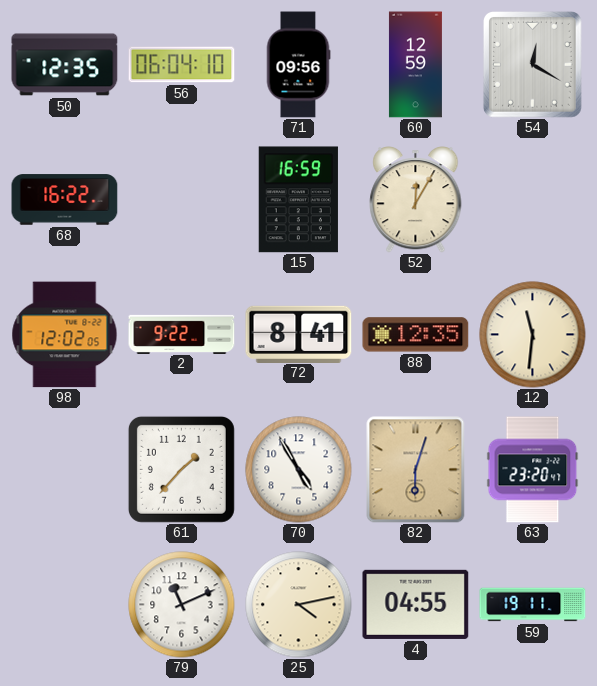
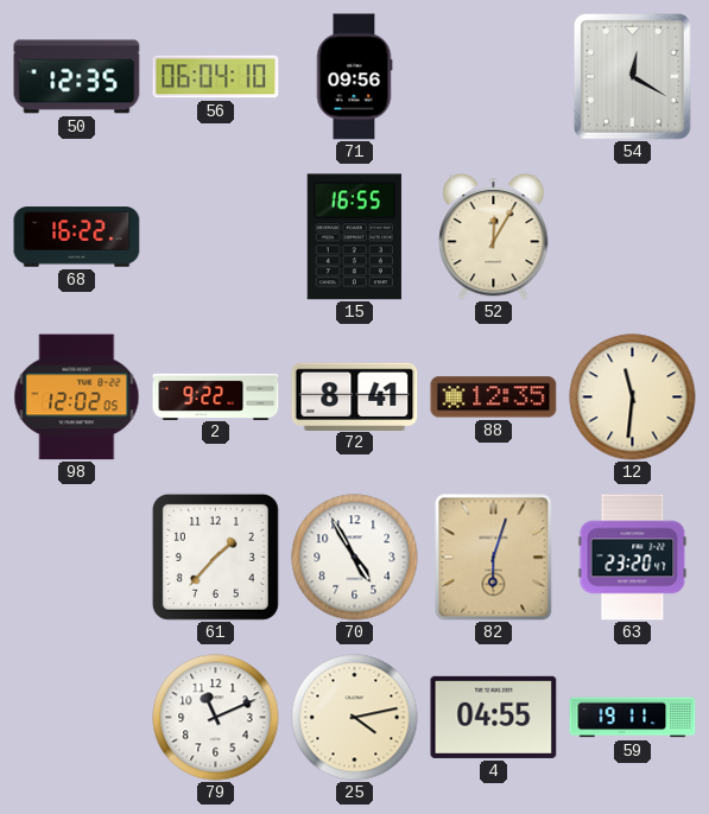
60: 12:59 -> none (415, 65)
15: 16:59 -> 16:55 (354, 237)
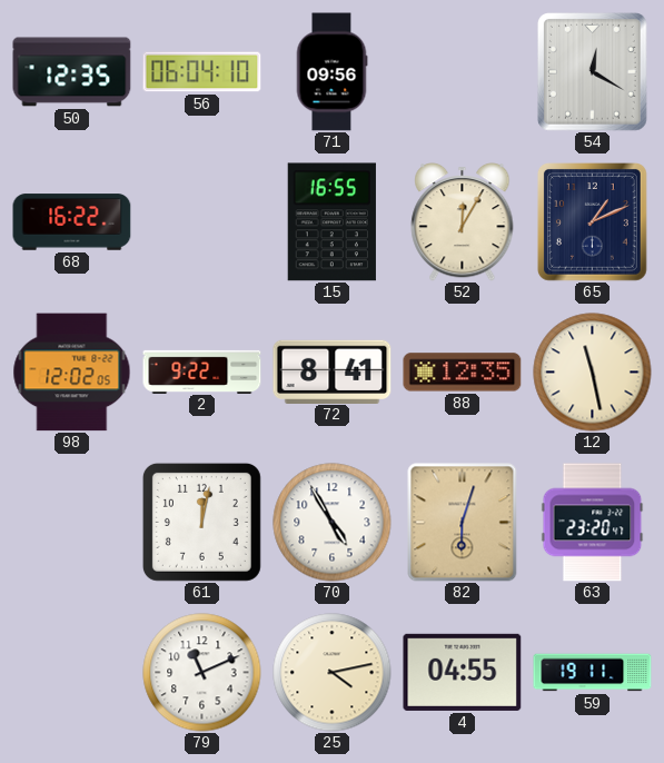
65: none -> 1:11 (592, 222)
12: 11:31 -> 11:28 (593, 373)
61: 1:37 -> 12:02 (201, 522)
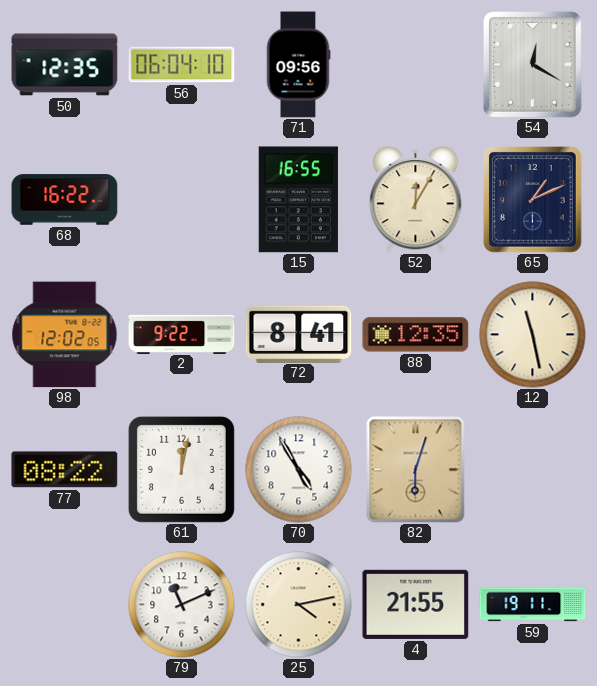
77: none -> 08:22 (65, 470)
63: 23:20 -> none (593, 523)
4: 04:55 -> 21:55 (416, 604)
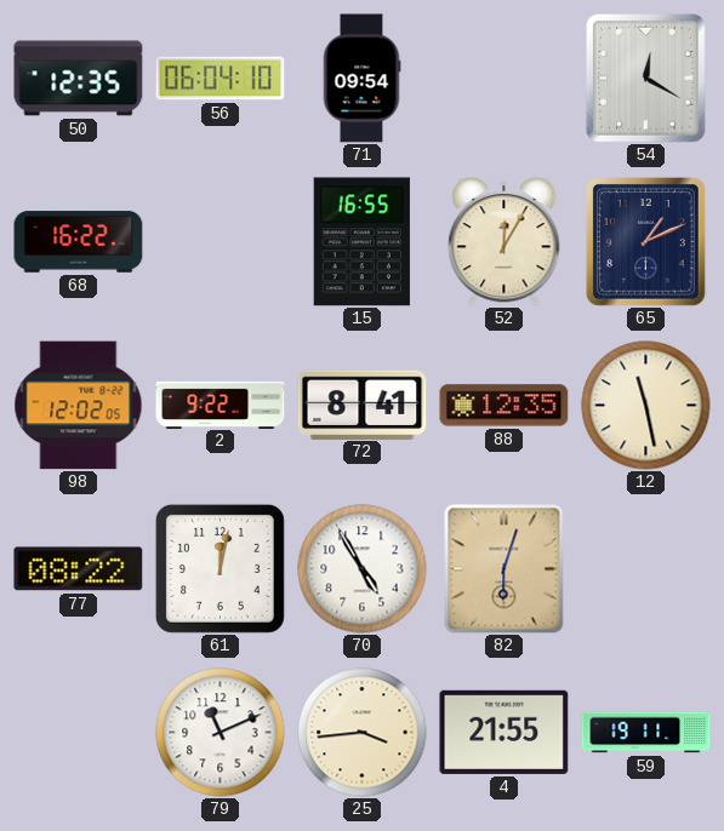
71: 09:56 -> 09:54 (361, 79)
25: 4:13 -> 3:44 (363, 733)
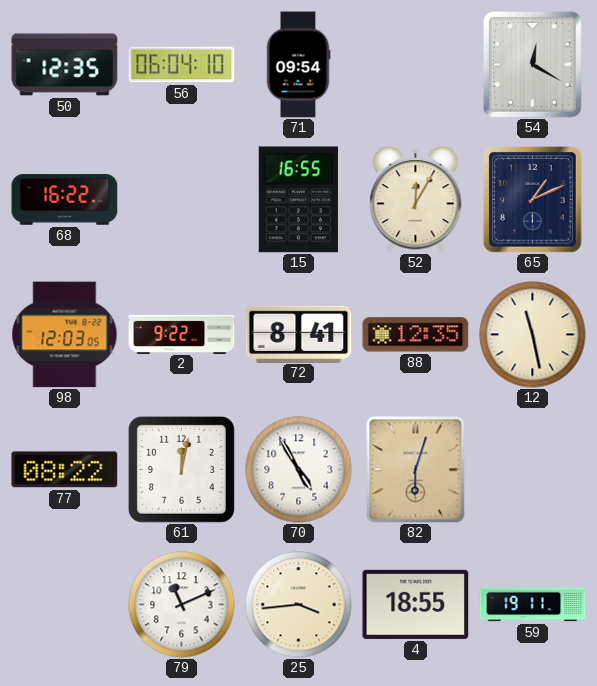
98: 12:02 -> 12:03 (65, 335)
4: 21:55 -> 18:55 (416, 604)
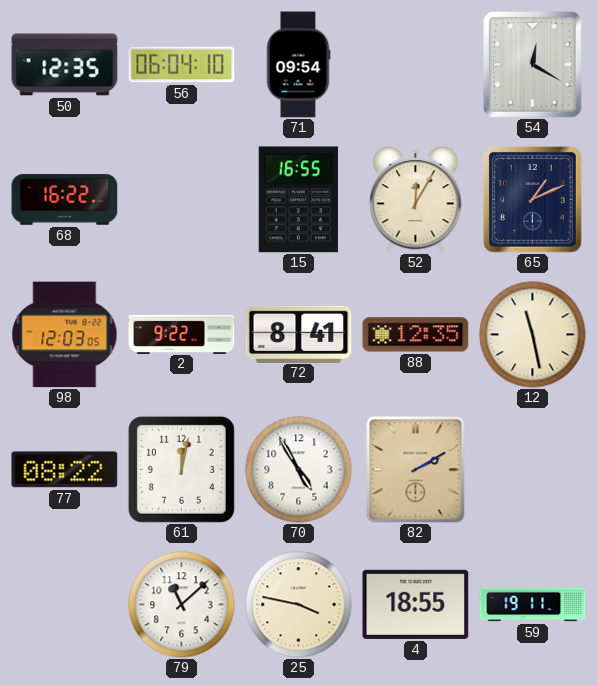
82: 6:03 -> 2:10 (416, 470)
79: 11:11 -> 11:08 (182, 605)
25: 3:44 -> 3:47 (299, 605)
